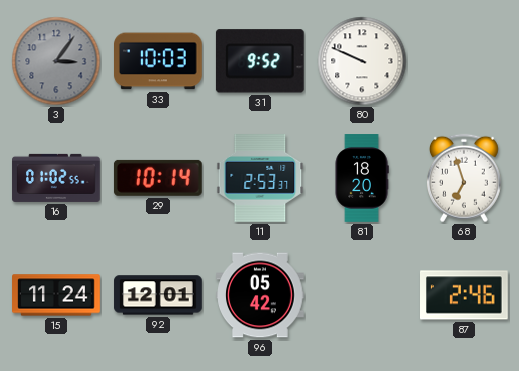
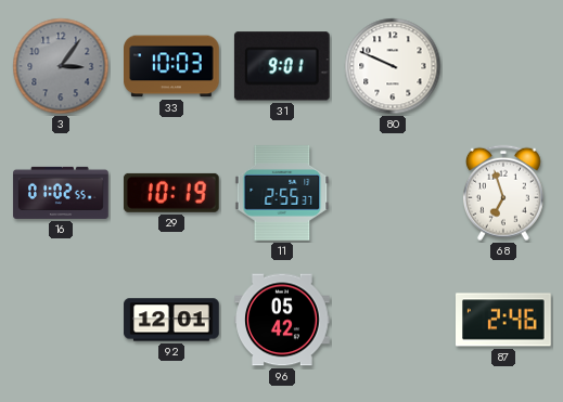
31: 9:52 -> 9:01 (282, 66)
29: 10:14 -> 10:19 (171, 193)
11: 2:53 -> 2:55 (282, 194)
81: 18:20 -> none (362, 178)
15: 11:24 -> none (56, 295)
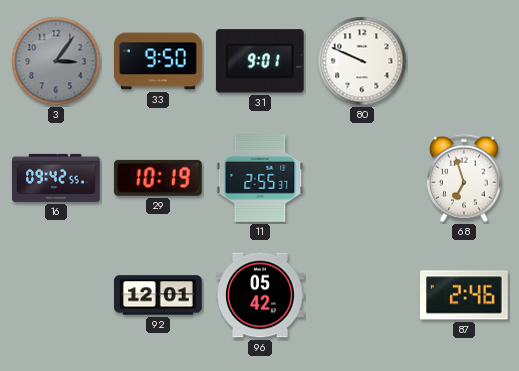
33: 10:03 -> 9:50 (159, 61)
16: 01:02 -> 09:42 (56, 178)
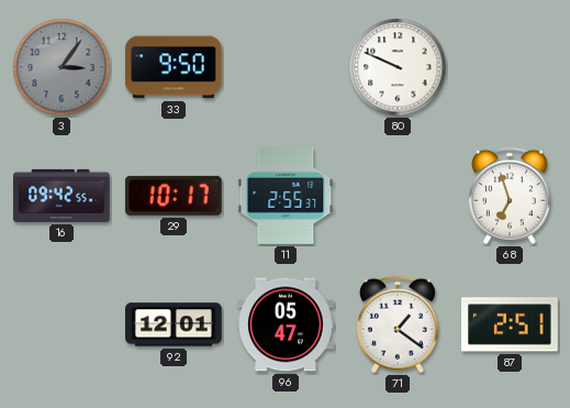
31: 9:01 -> none (260, 61)
29: 10:19 -> 10:17 (174, 196)
96: 05:42 -> 05:47 (286, 324)
71: none -> 1:21 (398, 324)
87: 2:46 -> 2:51 (511, 324)
